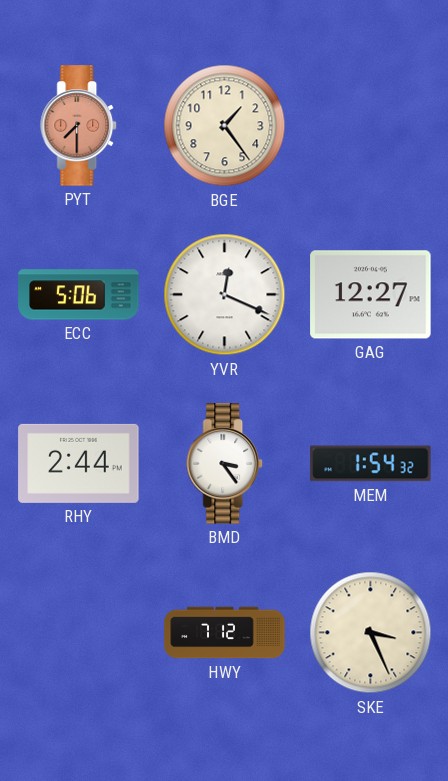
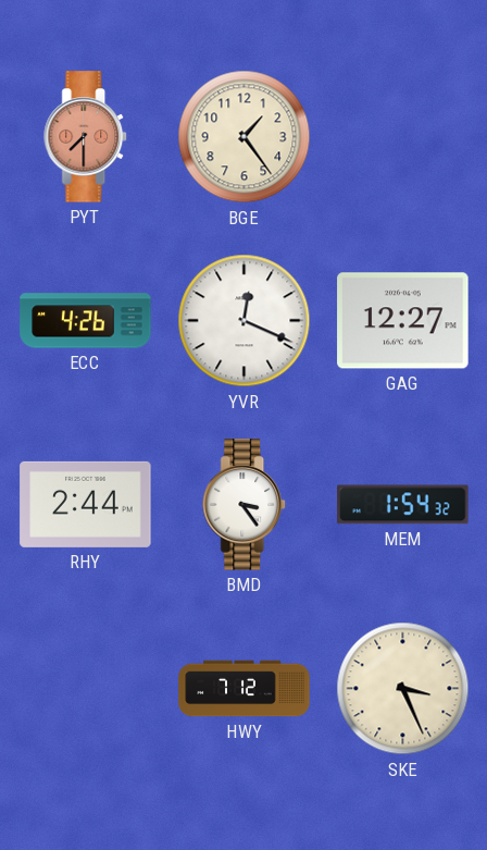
ECC: 5:06 -> 4:26 (86, 321)
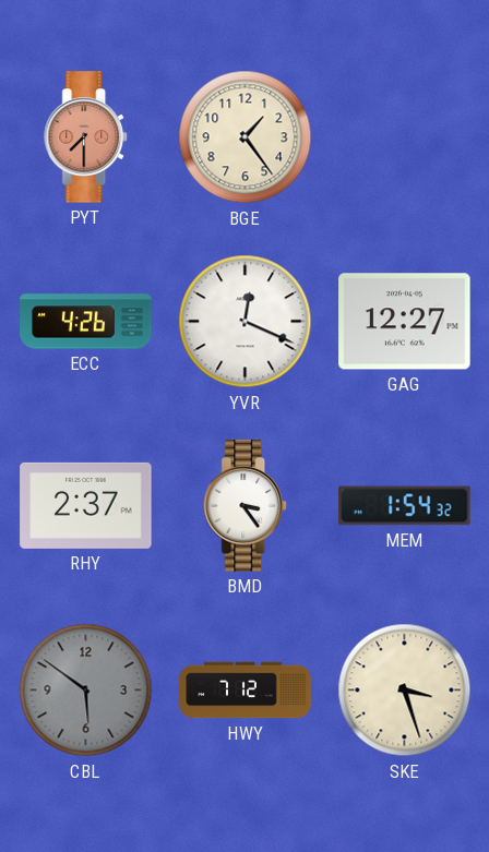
RHY: 2:44 -> 2:37 (86, 505)
CBL: none -> 5:51 (86, 691)
SKE: 3:26 -> 3:27 (405, 691)
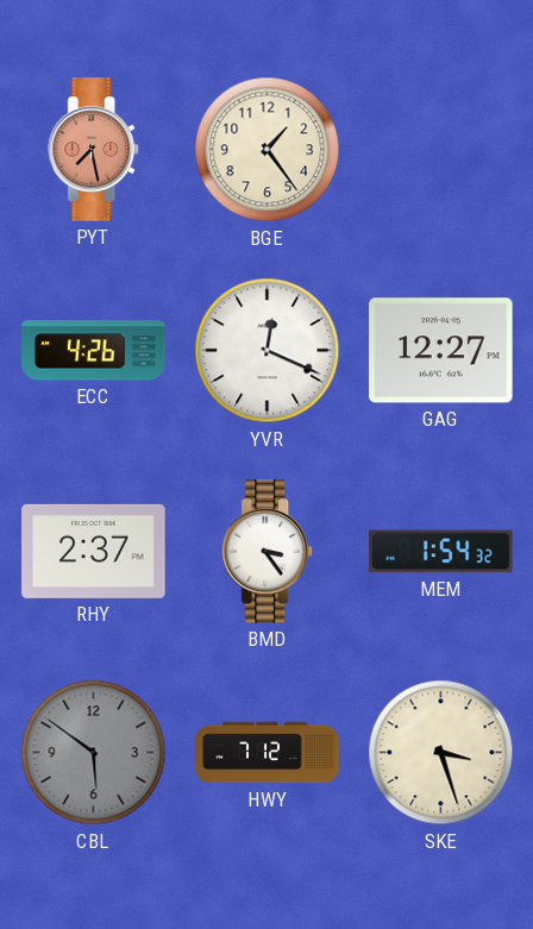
PYT: 7:30 -> 7:28 (94, 150)
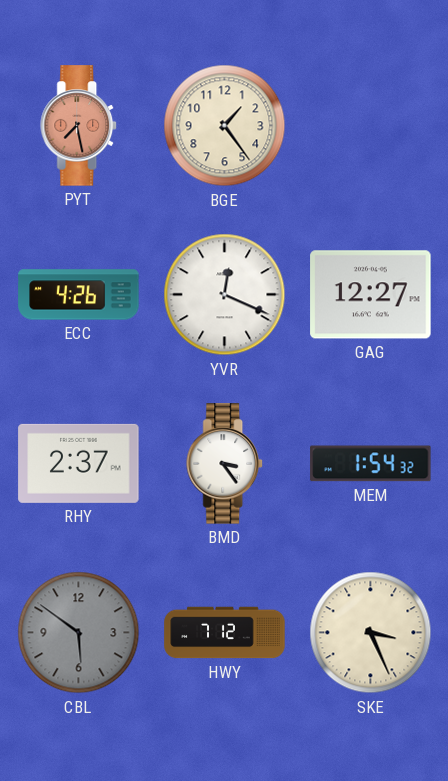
SKE: 3:27 -> 3:26 (371, 633)
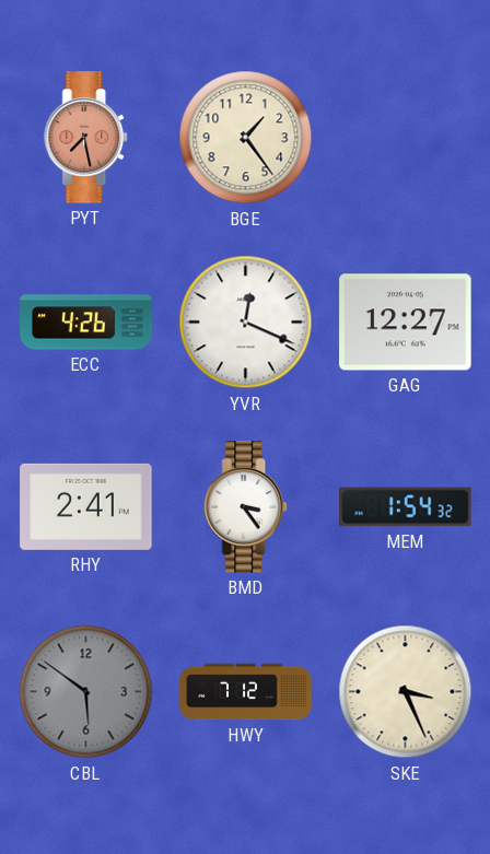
RHY: 2:37 -> 2:41 (86, 506)
